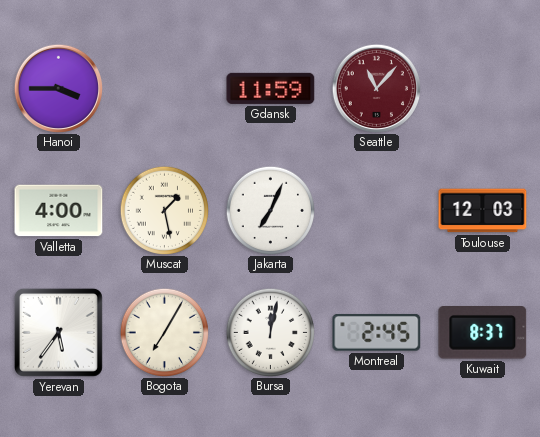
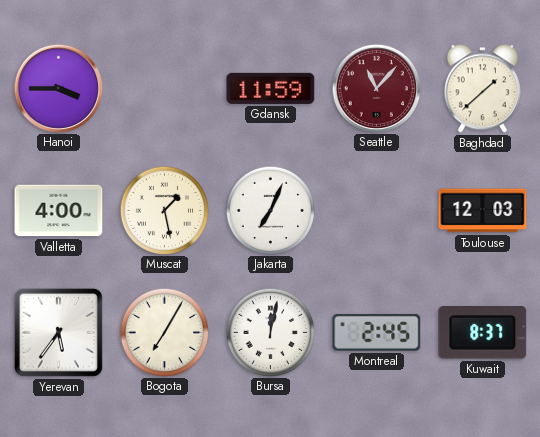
Baghdad: none -> 1:38 (482, 89)
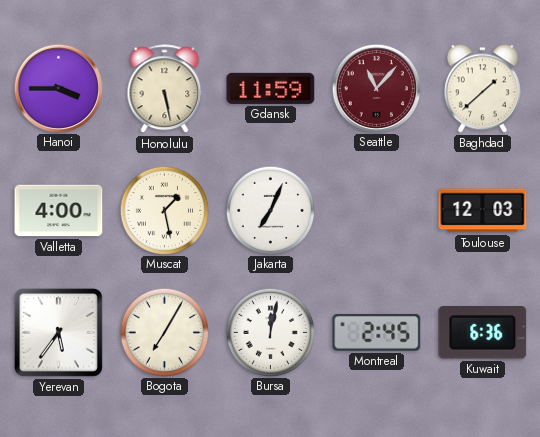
Honolulu: none -> 5:28 (165, 89)
Kuwait: 8:37 -> 6:36 (483, 333)
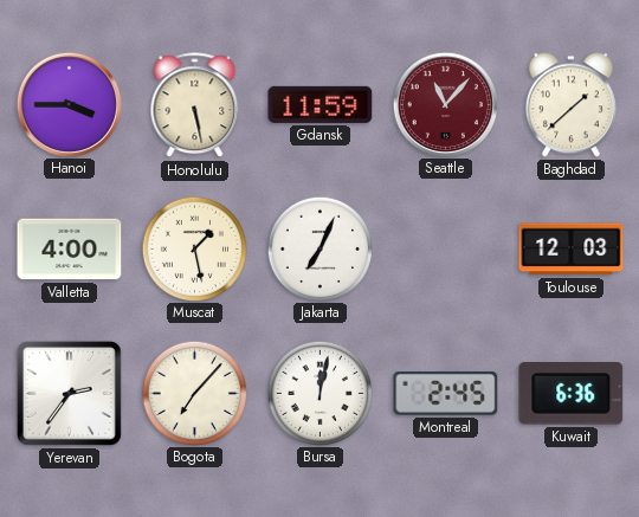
Yerevan: 5:36 -> 2:36 (69, 393)
Bogota: 7:05 -> 7:07 (194, 393)
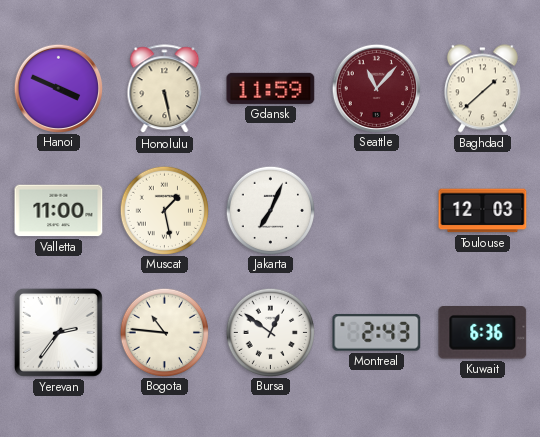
Hanoi: 3:45 -> 3:49 (58, 88)
Valletta: 4:00 -> 11:00 (59, 211)
Bogota: 7:07 -> 10:46 (164, 332)
Bursa: 12:02 -> 12:51 (270, 332)
Montreal: 2:45 -> 2:43 (377, 333)
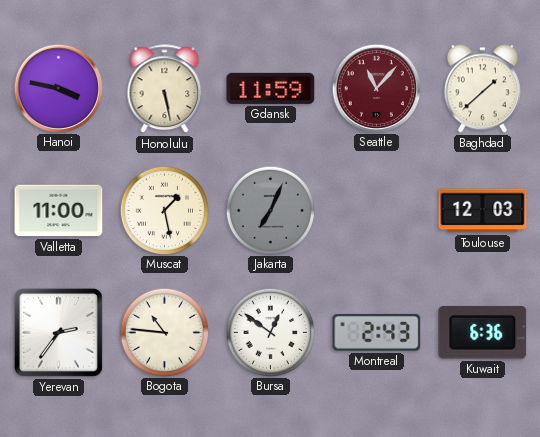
Hanoi: 3:49 -> 3:47 (58, 88)
Jakarta dial: white -> grey (270, 210)
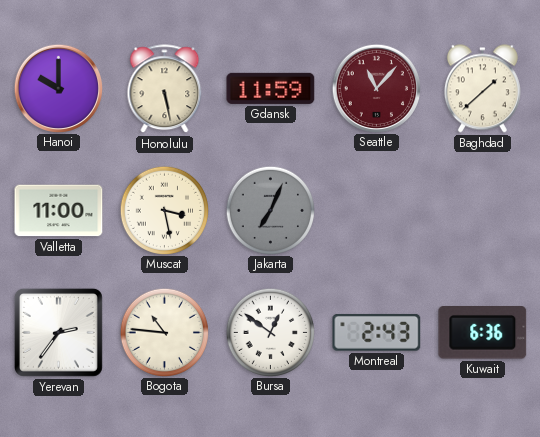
Hanoi: 3:47 -> 10:00 (58, 88)
Muscat: 1:28 -> 3:28 (164, 210)
Toulouse: 12:03 -> none (483, 211)
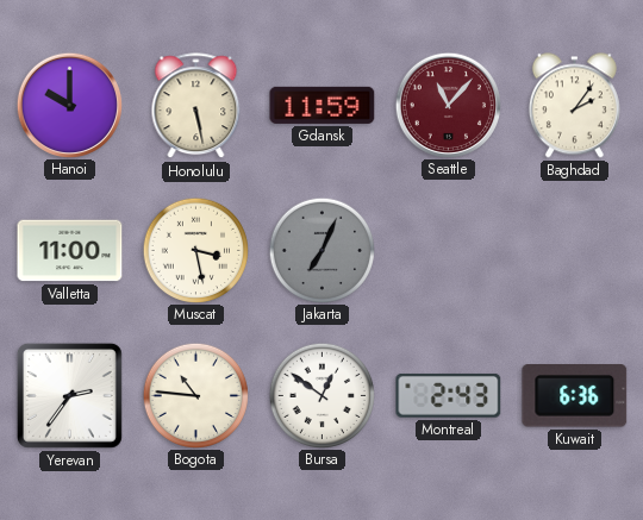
Baghdad: 1:38 -> 2:06 (574, 106)
